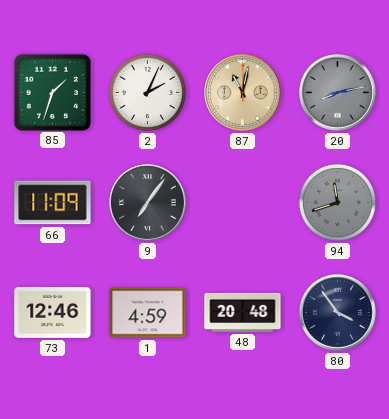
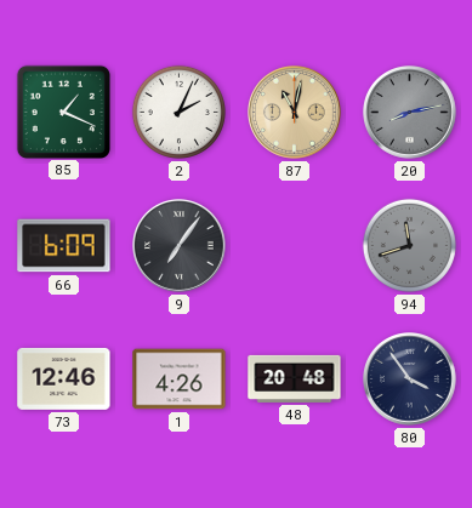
85: 1:33 -> 1:19 (63, 112)
66: 11:09 -> 6:09 (64, 246)
1: 4:59 -> 4:26 (180, 379)
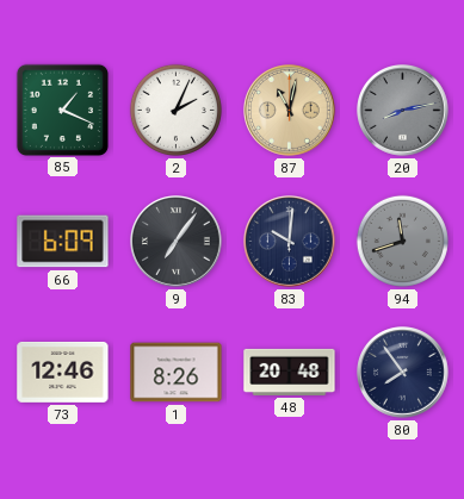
83: none -> 10:01 (290, 242)
1: 4:26 -> 8:26 (177, 373)
80: 3:54 -> 7:54 (403, 373)
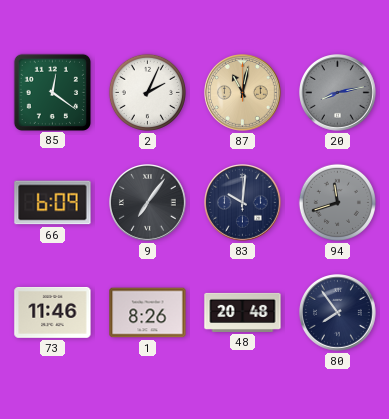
85: 1:19 -> 12:21 (52, 92)
73: 12:46 -> 11:46 (53, 312)
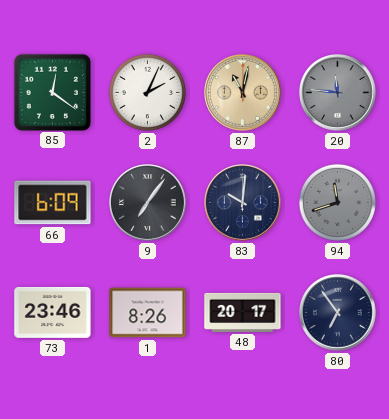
20: 8:13 -> 11:46 (338, 93)
73: 11:46 -> 23:46 (53, 312)
48: 20:48 -> 20:17 (243, 312)
80: 7:54 -> 6:54 (338, 313)
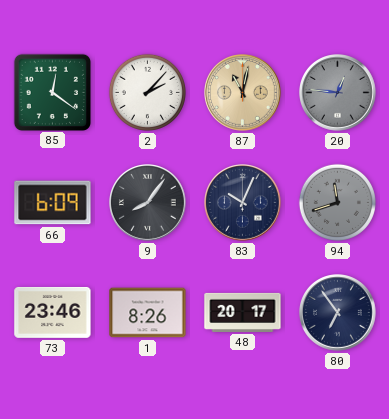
2: 2:04 -> 2:07 (147, 92)
20: 11:46 -> 12:46 (338, 93)
9: 7:06 -> 8:06 (148, 203)
83: 10:01 -> 10:04 (243, 203)
